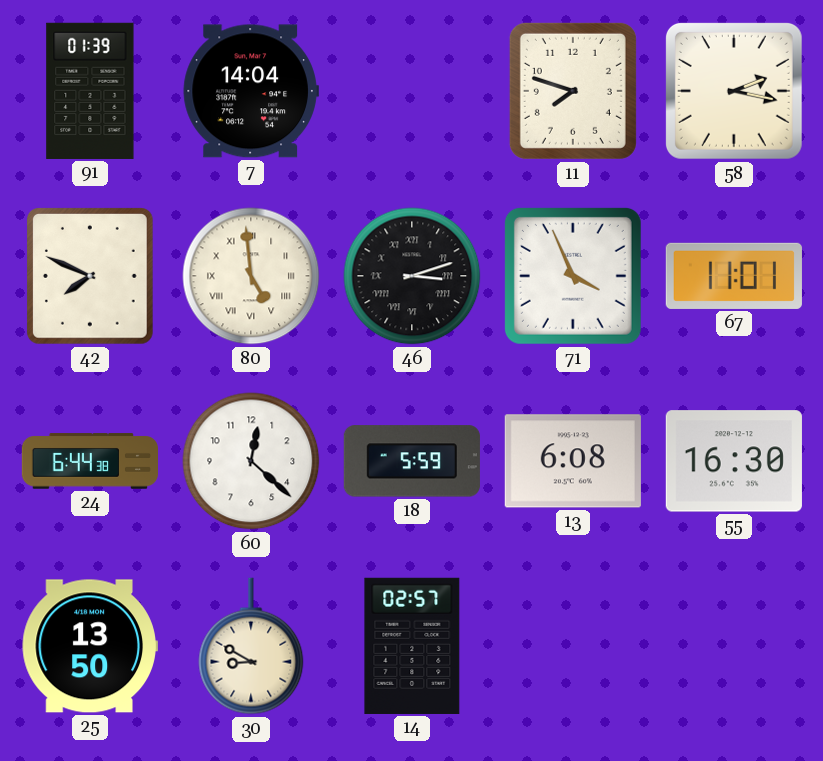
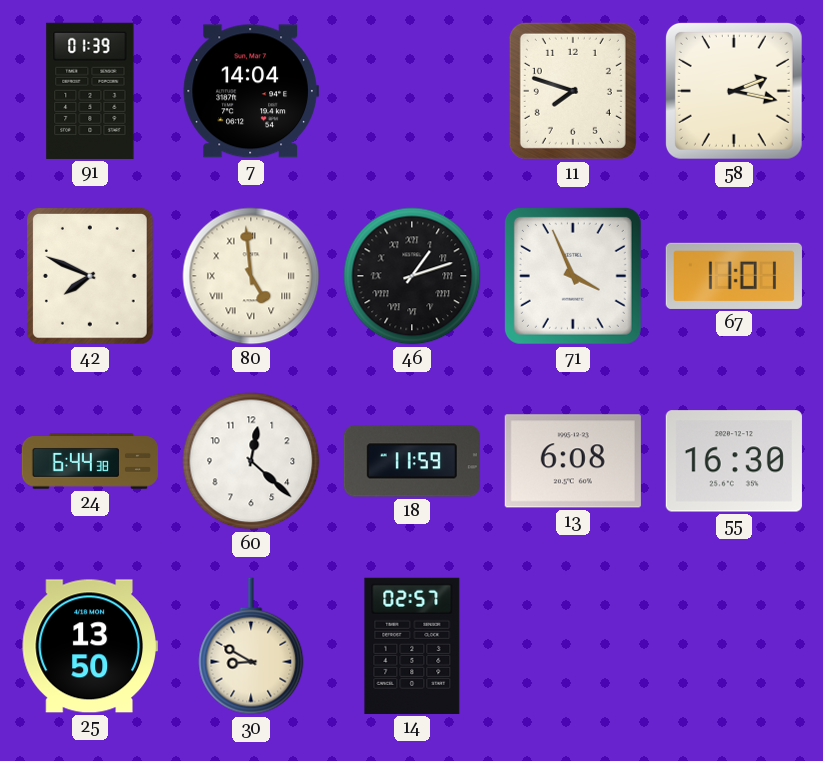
46: 3:12 -> 1:12 (412, 276)
18: 5:59 -> 11:59 (412, 461)
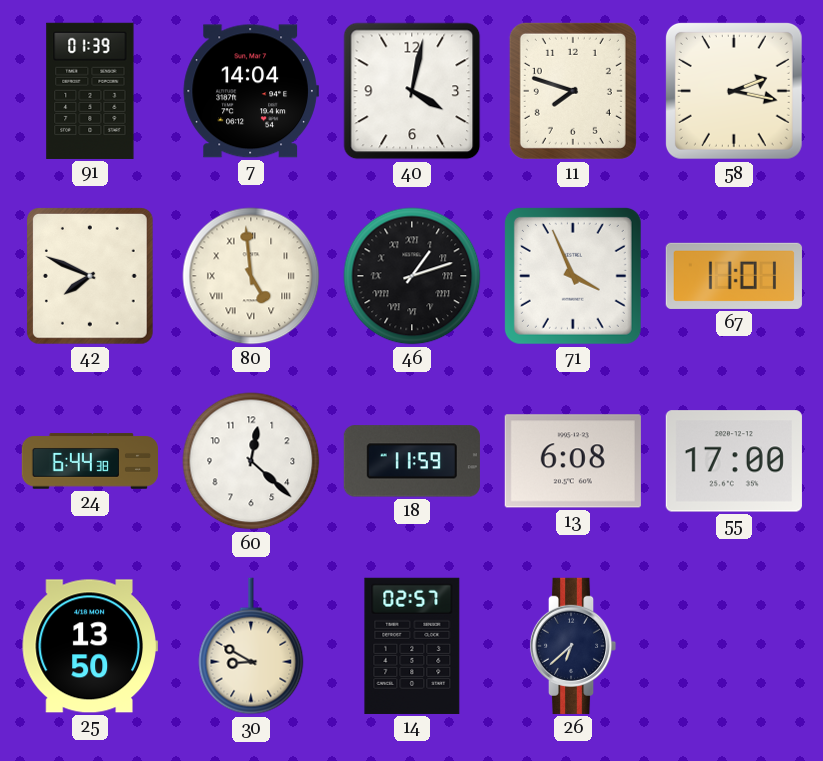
40: none -> 4:02 (412, 91)
55: 16:30 -> 17:00 (734, 461)
26: none -> 6:38 (573, 646)
